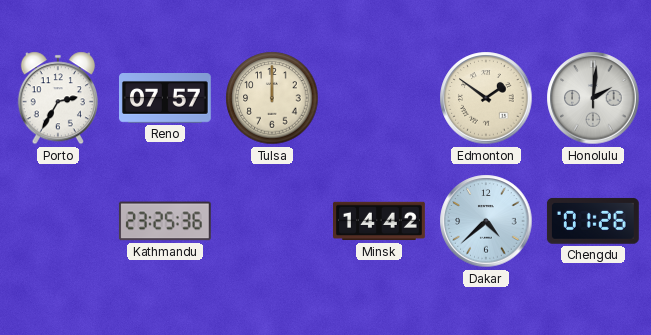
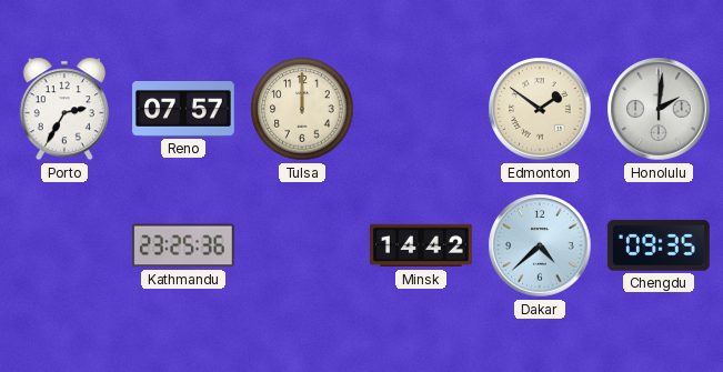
Chengdu: 01:26 -> 09:35 (659, 245)
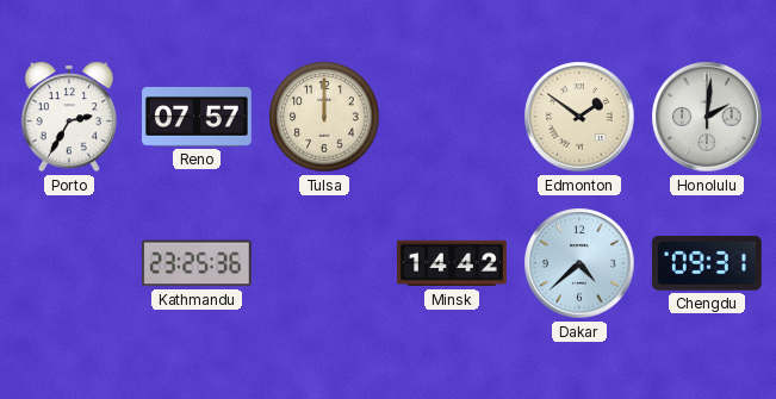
Chengdu: 09:35 -> 09:31 (707, 263)
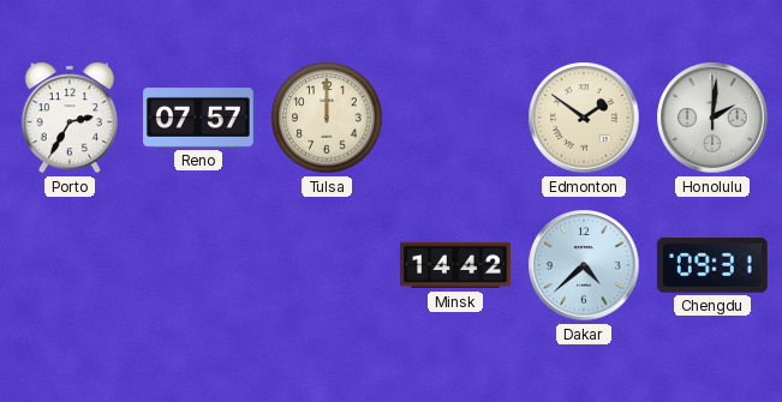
Kathmandu: 23:25 -> none (197, 263)
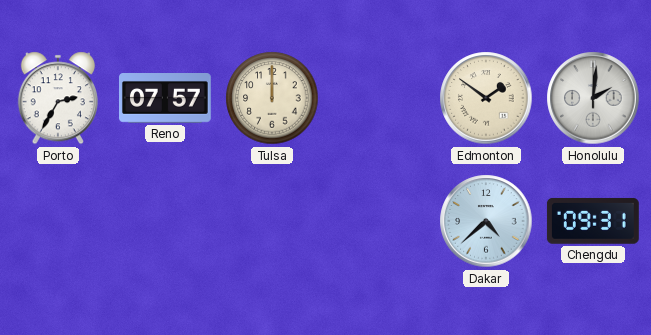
Minsk: 14:42 -> none (456, 265)
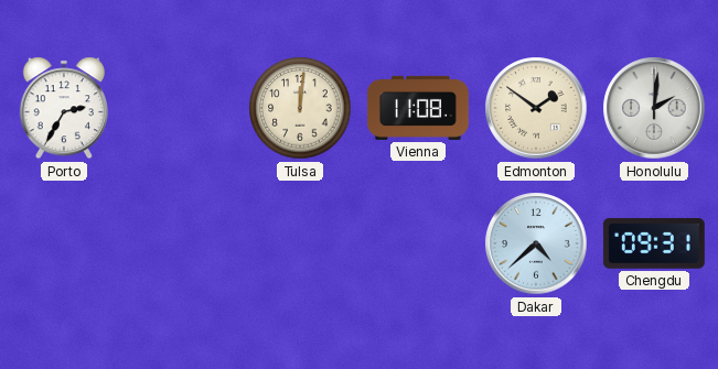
Reno: 07:57 -> none (166, 99)
Tulsa: 12:00 -> 12:01 (300, 108)
Vienna: none -> 11:08 (419, 108)
